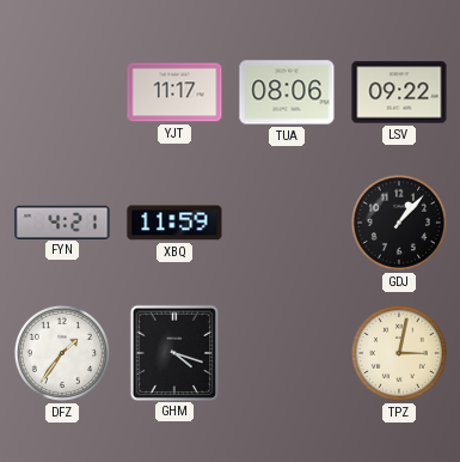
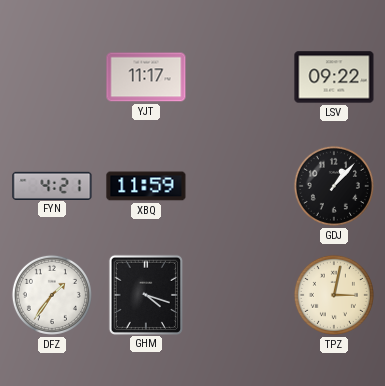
TUA: 08:06 -> none (287, 92)
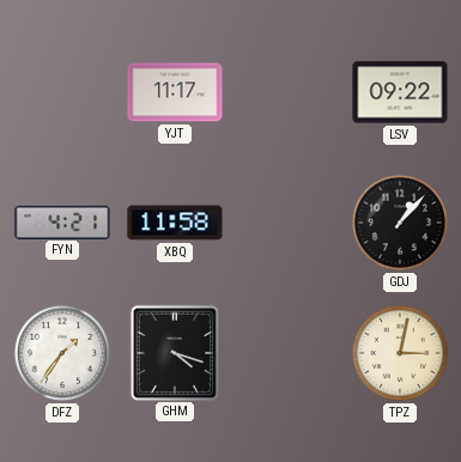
XBQ: 11:59 -> 11:58 (175, 223)
